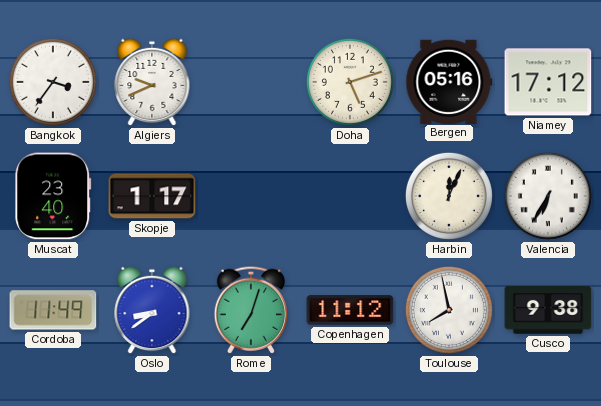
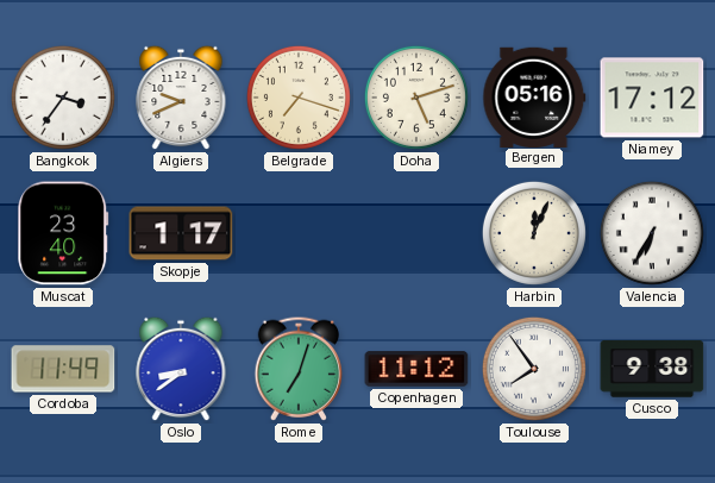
Belgrade: none -> 7:18 (299, 98)
Toulouse: 7:58 -> 7:54 (534, 369)
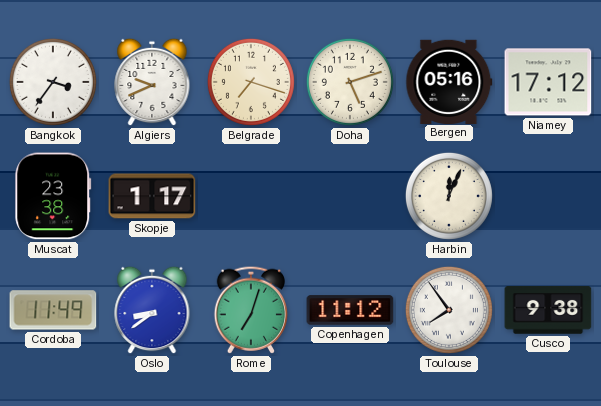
Muscat: 23:40 -> 23:38 (53, 196)
Valencia: 6:35 -> none (652, 233)
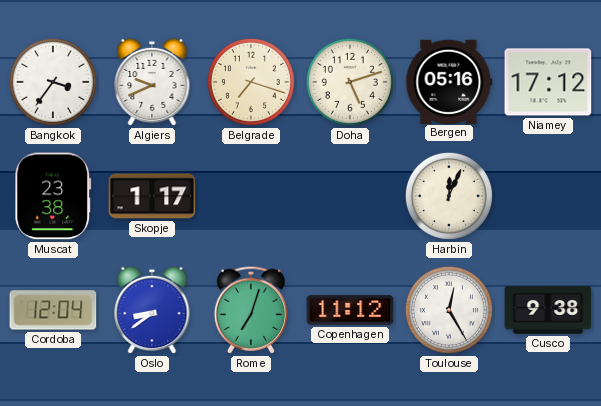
Cordoba: 11:49 -> 12:04 (53, 310)
Toulouse: 7:54 -> 12:25 (449, 310)
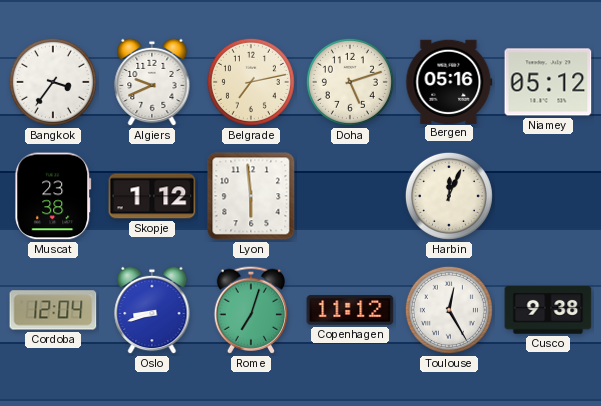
Belgrade: 7:18 -> 7:13 (251, 82)
Niamey: 17:12 -> 05:12 (548, 82)
Skopje: 1:17 -> 1:12 (152, 196)
Lyon: none -> 5:59 (251, 196)
Oslo: 8:39 -> 8:42 (152, 310)
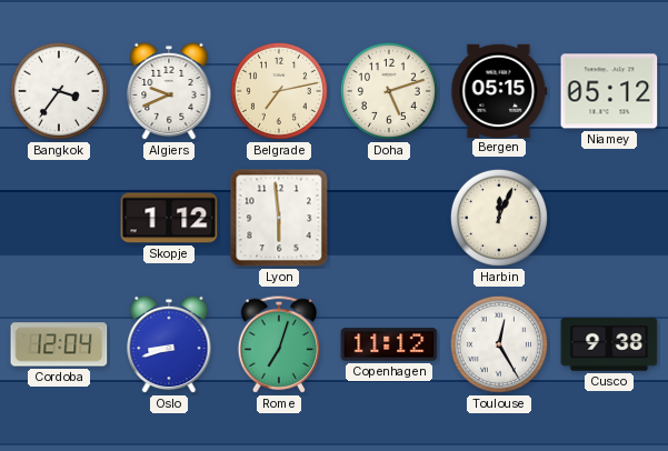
Bergen: 05:16 -> 05:15 (499, 90)
Muscat: 23:38 -> none (53, 196)
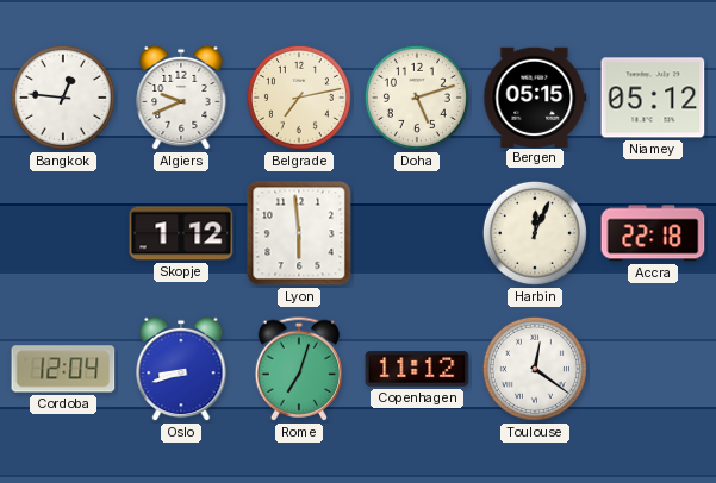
Bangkok: 3:36 -> 12:46 (63, 98)
Accra: none -> 22:18 (653, 233)
Toulouse: 12:25 -> 12:21 (535, 369)
Cusco: 9:38 -> none (609, 344)
